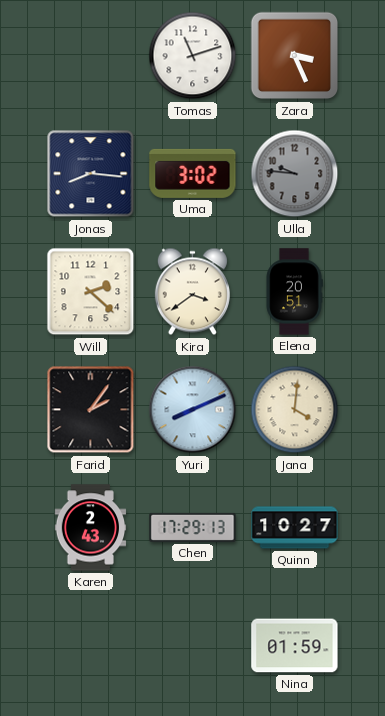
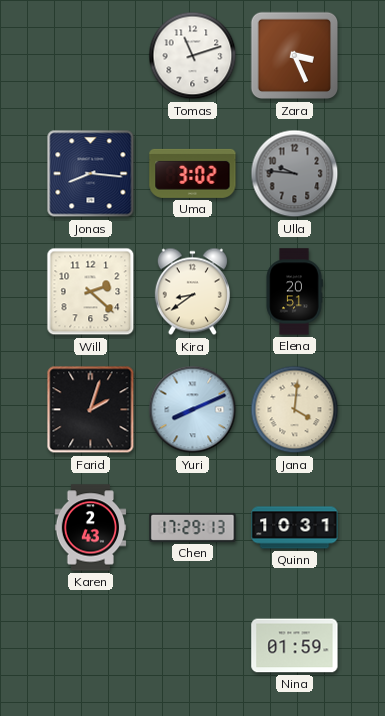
Kira: 3:39 -> 8:39 (192, 292)
Farid: 2:06 -> 2:03 (91, 410)
Quinn: 10:27 -> 10:31 (295, 528)
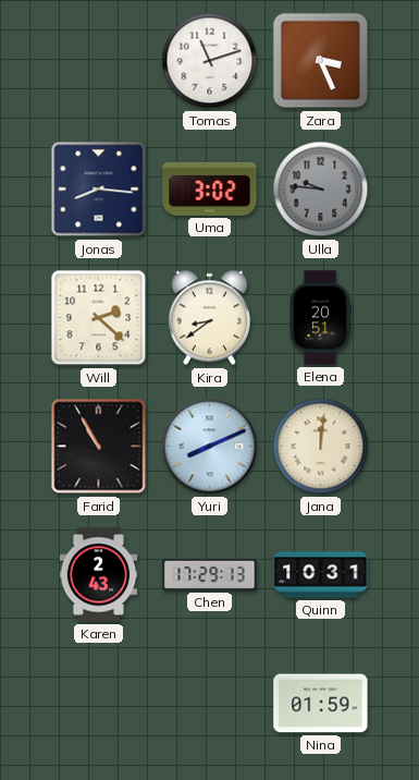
Farid: 2:03 -> 10:55 (99, 447)
Jana: 4:01 -> 12:01 (321, 447)
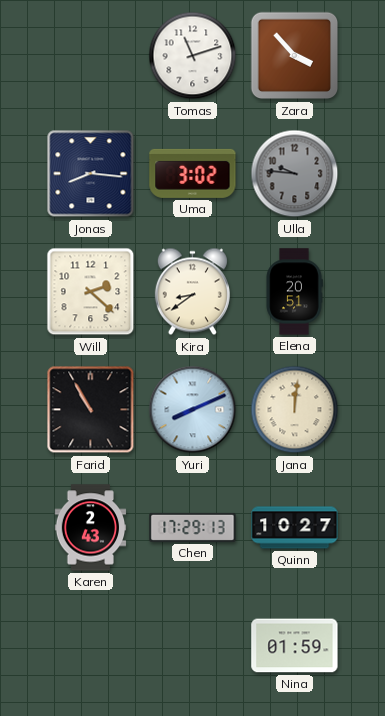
Zara: 3:26 -> 3:53 (295, 56)
Quinn: 10:31 -> 10:27 (295, 528)
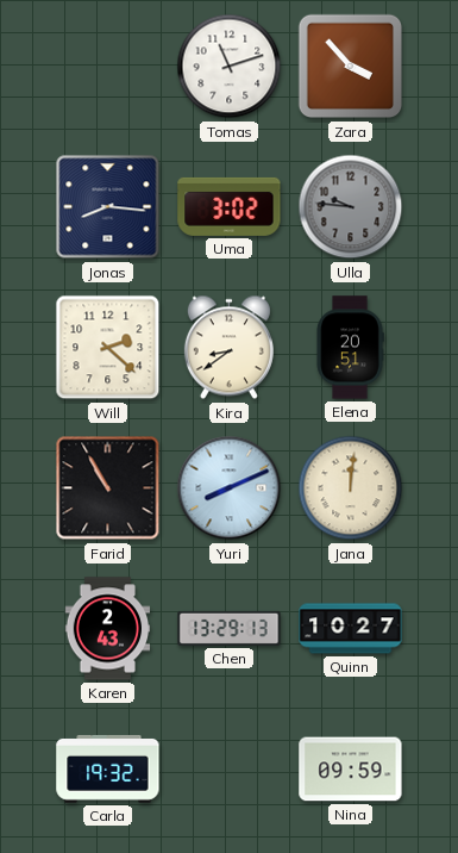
Chen: 17:29 -> 13:29 (230, 628)
Carla: none -> 19:32 (108, 768)
Nina: 01:59 -> 09:59 (351, 770)
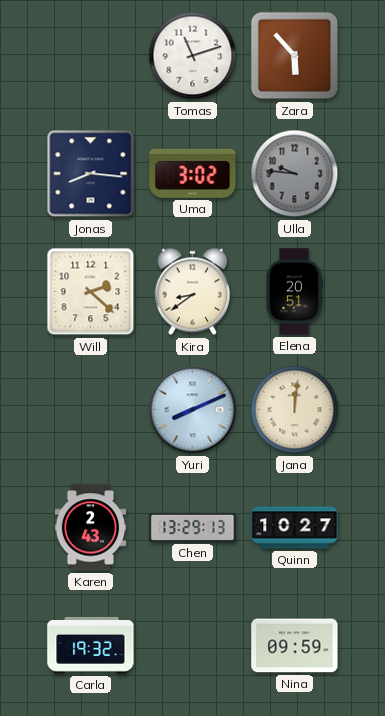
Zara: 3:53 -> 5:53 (295, 56)
Farid: 10:55 -> none (108, 488)
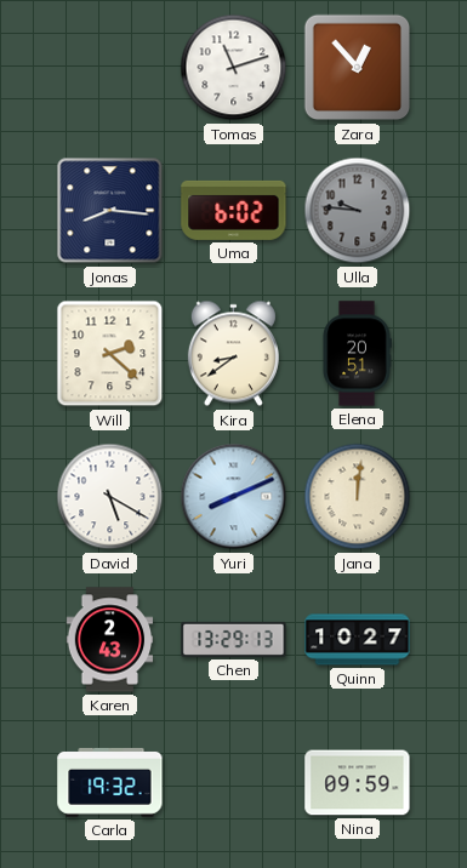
Zara: 5:53 -> 12:53 (358, 68)
Uma: 3:02 -> 6:02 (234, 210)
David: none -> 5:20 (110, 497)
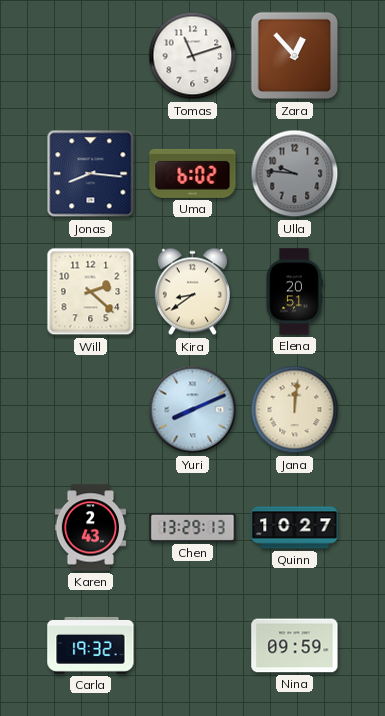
David: 5:20 -> none (110, 497)
